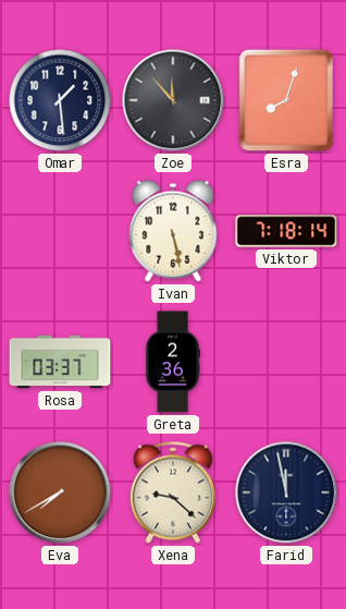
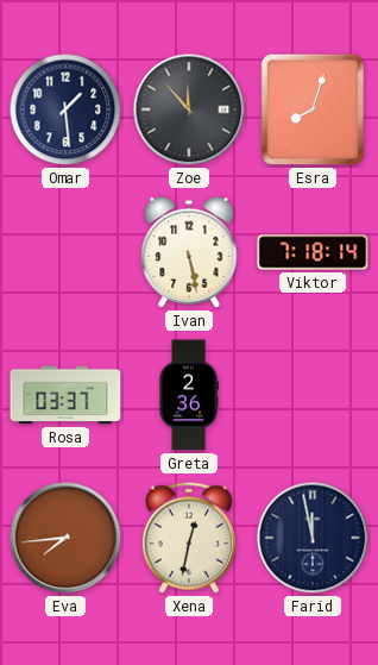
Eva: 7:40 -> 7:44 (65, 538)
Xena: 9:22 -> 12:32 (189, 538)
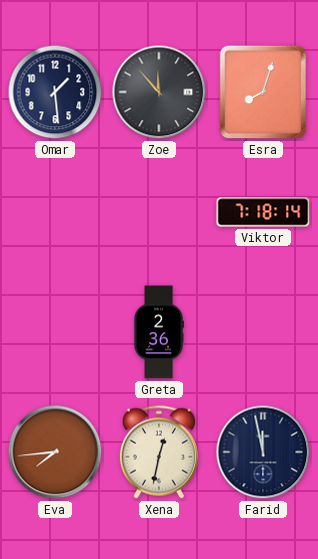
Ivan: 5:28 -> none (189, 252)
Rosa: 03:37 -> none (65, 395)
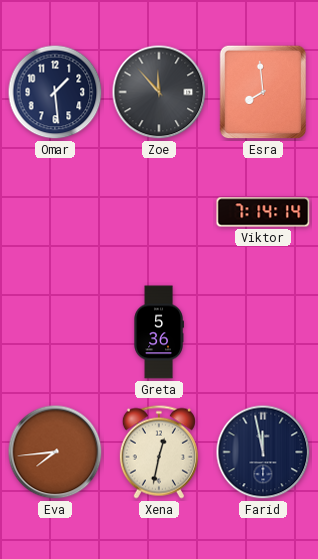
Esra: 8:03 -> 7:59 (263, 92)
Viktor: 7:18 -> 7:14 (263, 212)
Greta: 2:36 -> 5:36 (159, 332)
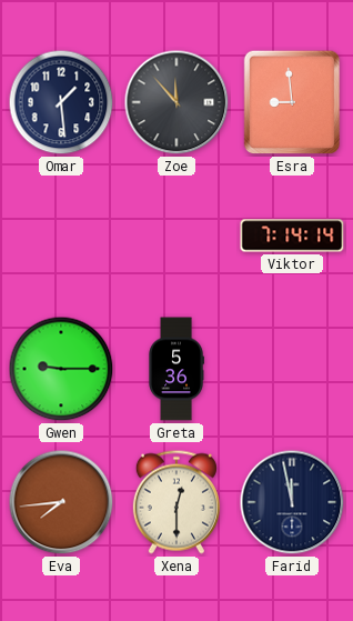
Esra: 7:59 -> 8:59 (292, 102)
Gwen: none -> 9:15 (61, 369)
Xena: 12:32 -> 12:30 (176, 502)
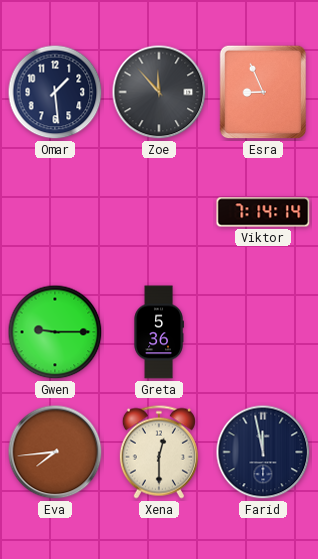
Esra: 8:59 -> 8:56 (263, 92)
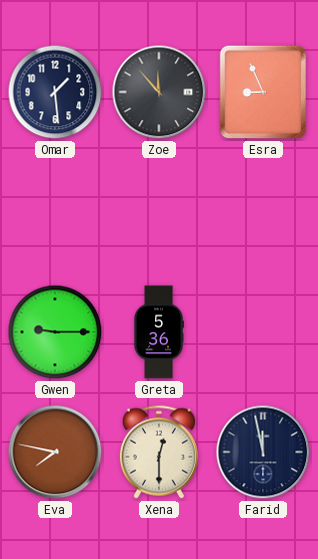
Viktor: 7:14 -> none (263, 212)
Eva: 7:44 -> 7:47 (55, 452)
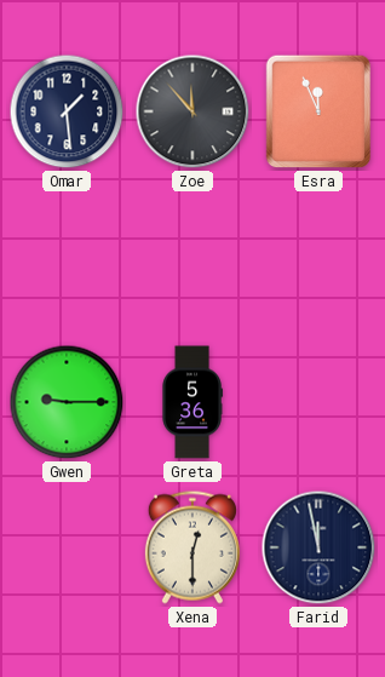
Esra: 8:56 -> 11:56 (318, 111)
Eva: 7:47 -> none (55, 452)
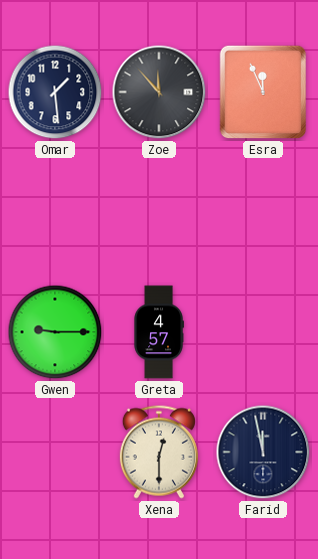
Greta: 5:36 -> 4:57 (159, 332)
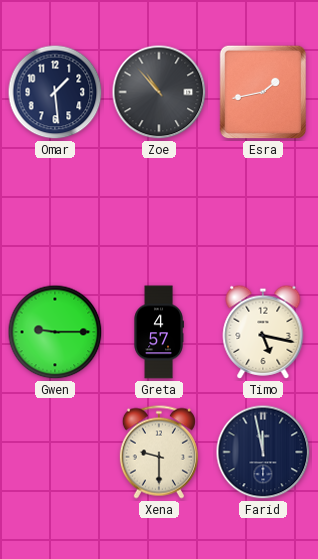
Zoe: 11:53 -> 10:53 (159, 92)
Esra: 11:56 -> 1:43 (263, 92)
Timo: none -> 5:17 (263, 332)
Xena: 12:30 -> 9:30 (159, 452)
